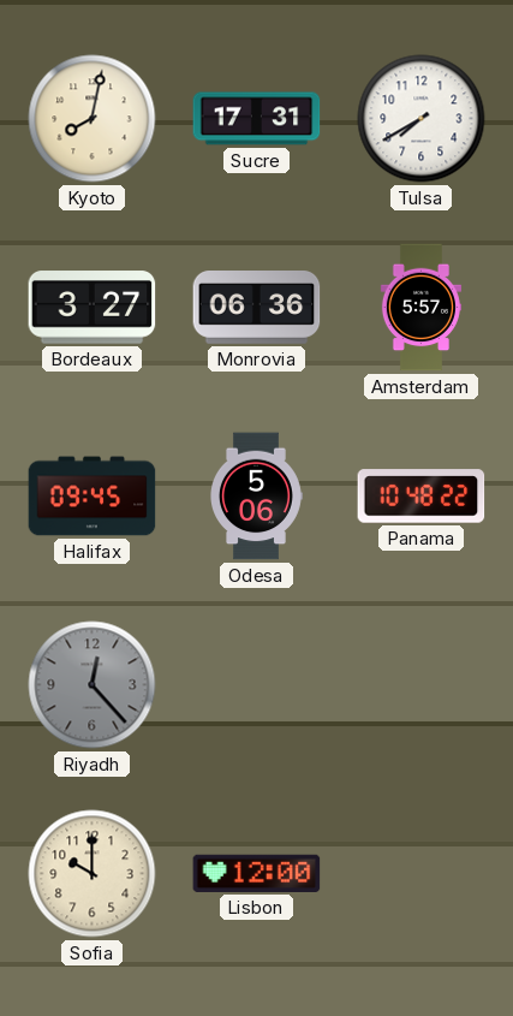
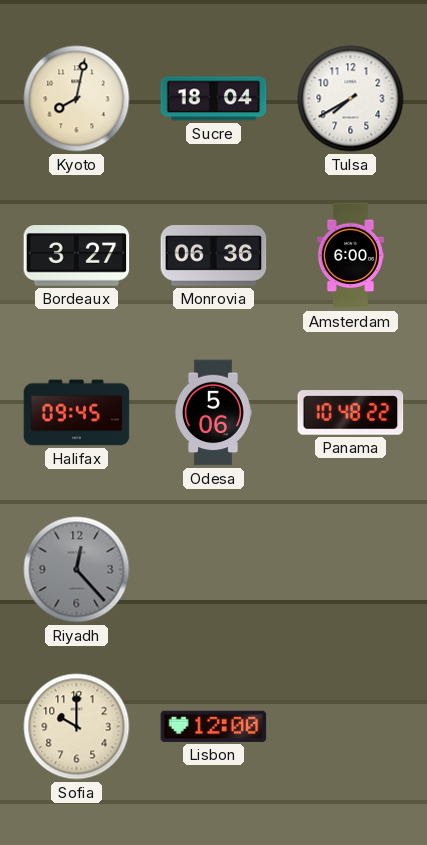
Sucre: 17:31 -> 18:04 (214, 99)
Amsterdam: 5:57 -> 6:00 (350, 256)
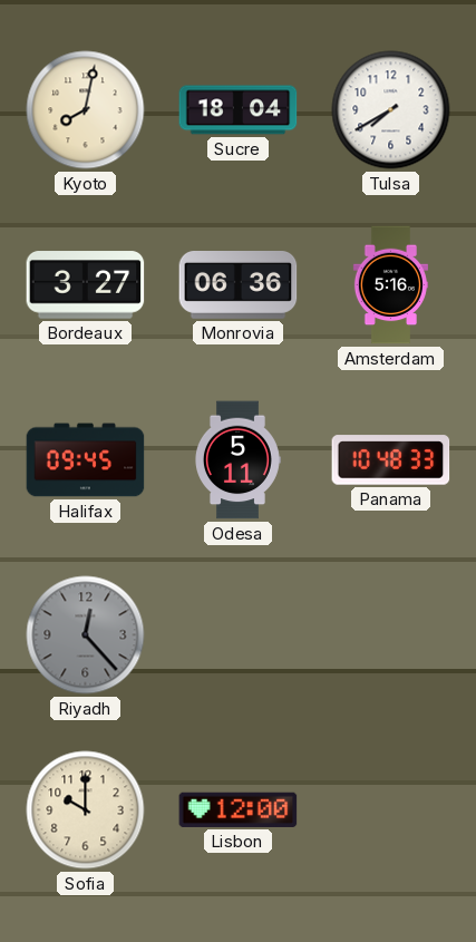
Amsterdam: 6:00 -> 5:16 (390, 285)
Odesa: 5:06 -> 5:11 (239, 460)
Panama: 10:48:22 -> 10:48:33 (391, 460)
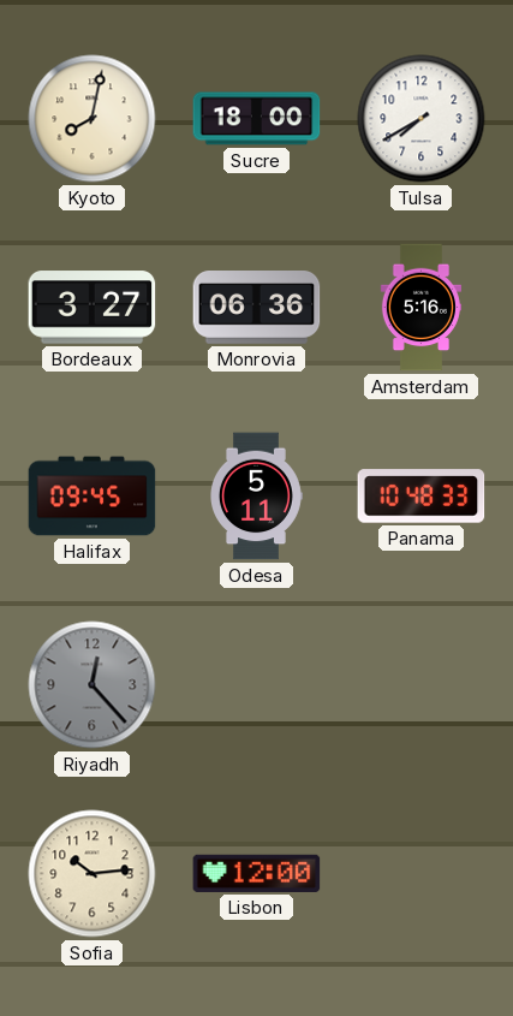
Sucre: 18:04 -> 18:00 (257, 119)
Sofia: 10:00 -> 10:14 (93, 874)
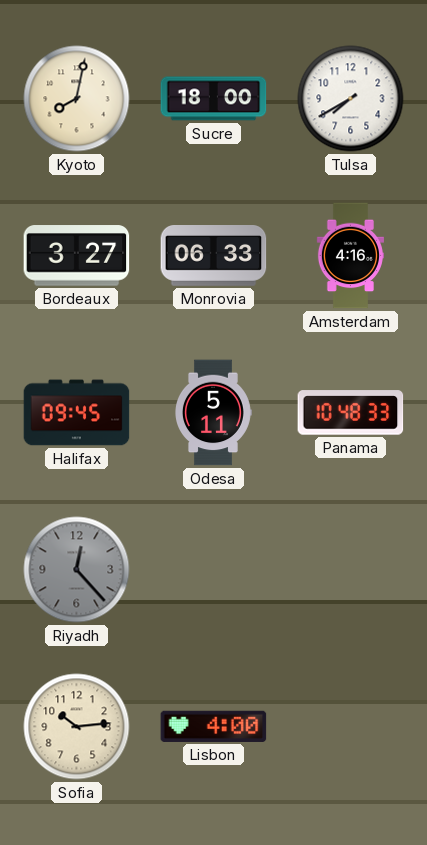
Monrovia: 06:36 -> 06:33 (214, 256)
Amsterdam: 5:16 -> 4:16 (350, 256)
Lisbon: 12:00 -> 4:00 (214, 726)
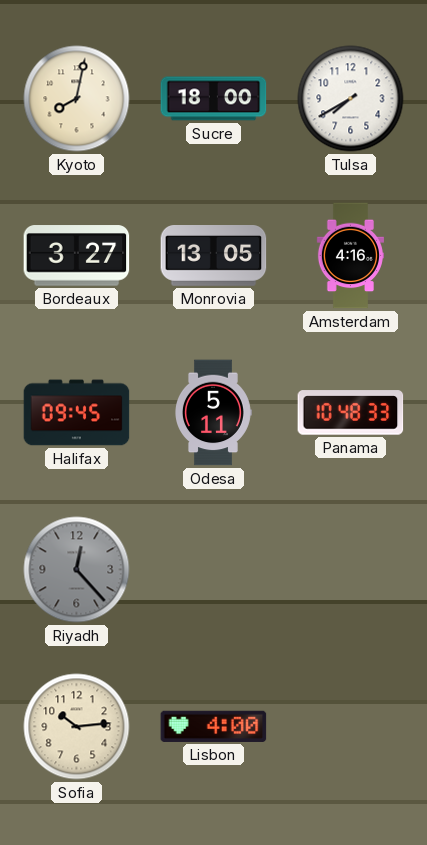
Monrovia: 06:33 -> 13:05 (214, 256)
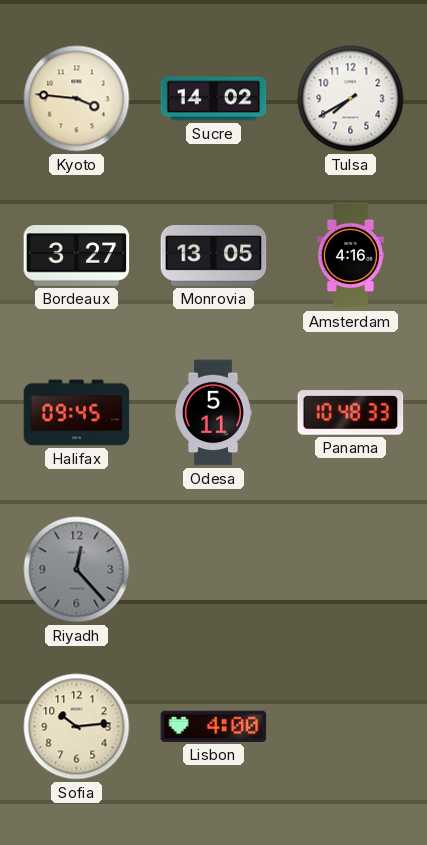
Kyoto: 8:02 -> 3:46 (77, 99)
Sucre: 18:00 -> 14:02 (214, 99)
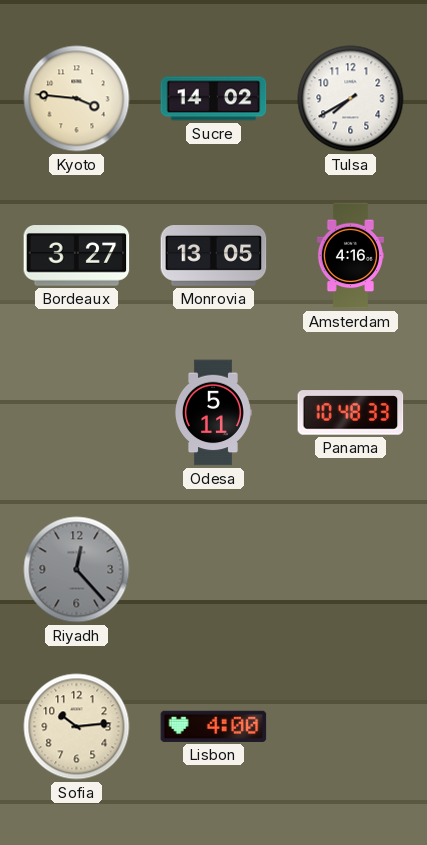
Halifax: 09:45 -> none (77, 413)
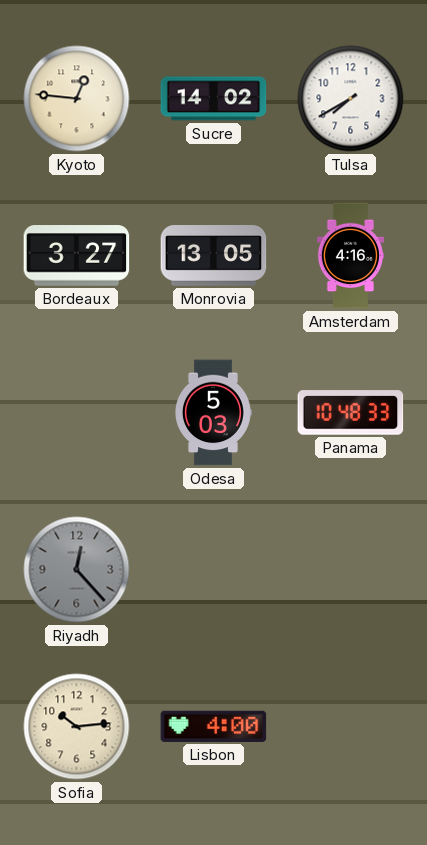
Kyoto: 3:46 -> 12:46 (77, 99)
Odesa: 5:11 -> 5:03 (214, 413)
